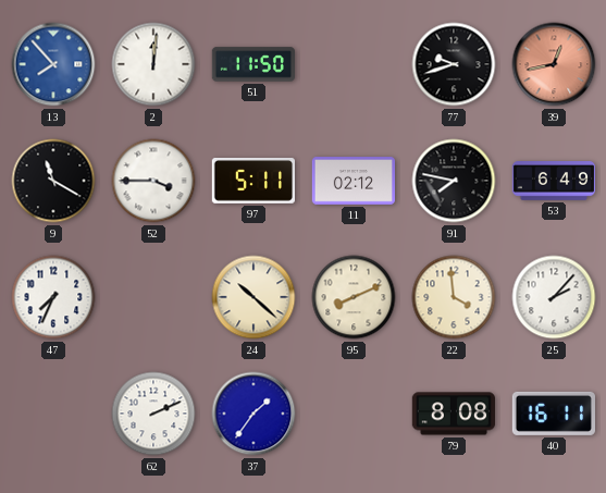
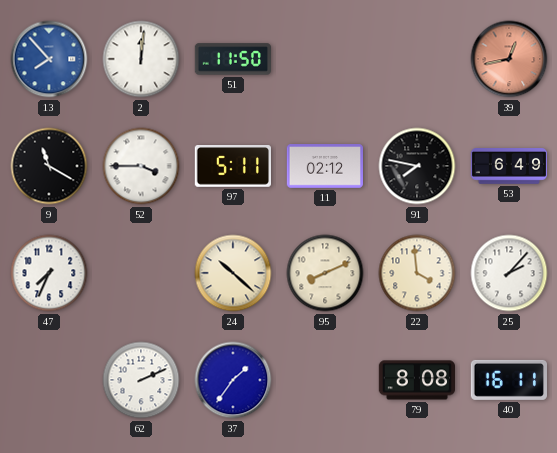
77: 9:42 -> none (454, 64)
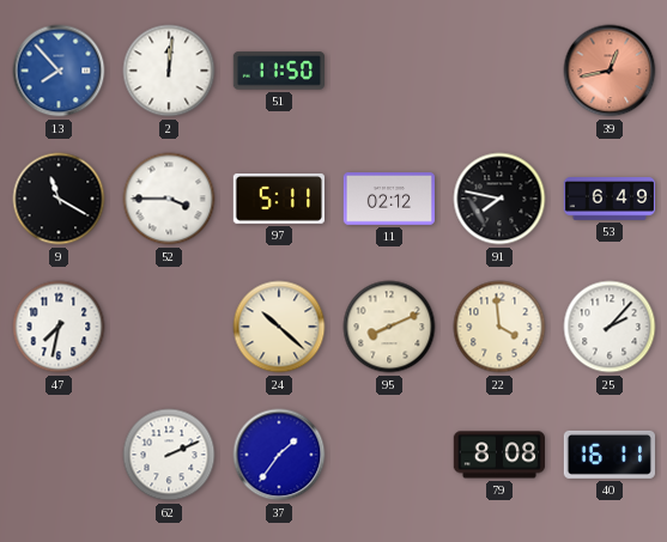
47: 7:34 -> 7:32 (59, 327)
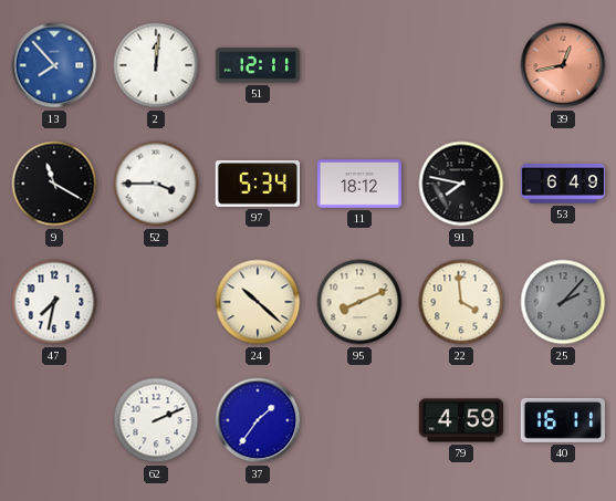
51: 11:50 -> 12:11 (257, 65)
97: 5:11 -> 5:34 (257, 185)
11: 02:12 -> 18:12 (358, 184)
25 dial: white -> grey (563, 302)
79: 8:08 -> 4:59 (460, 420)
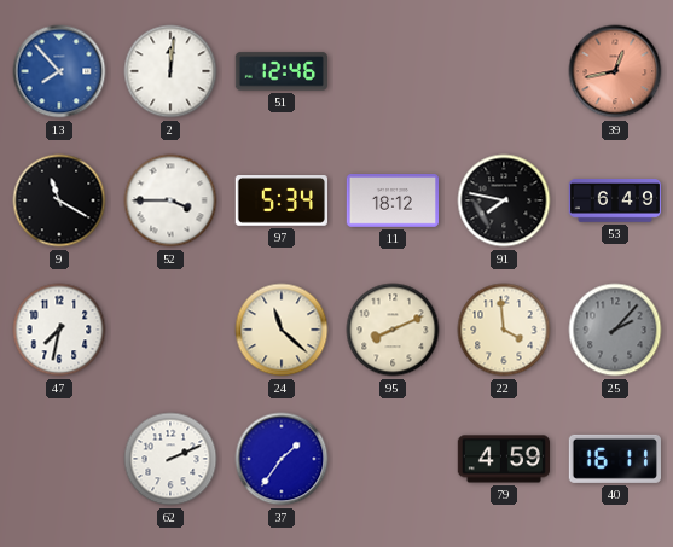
51: 12:11 -> 12:46 (280, 71)
24: 10:22 -> 11:22 (282, 330)
